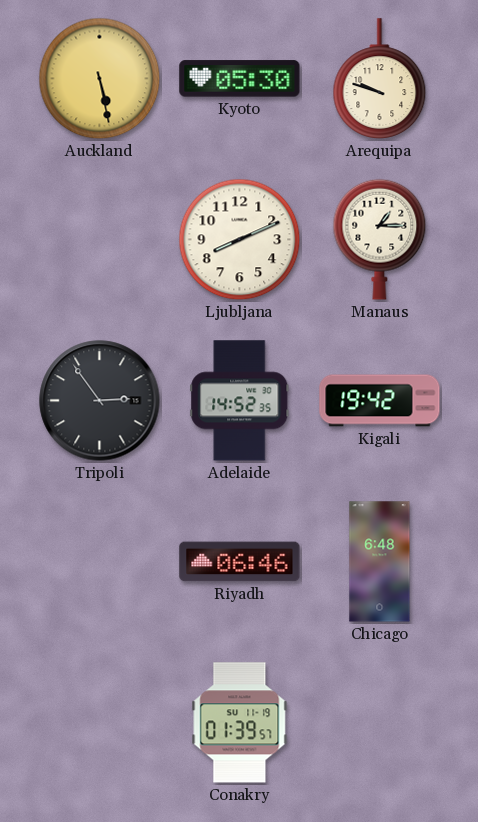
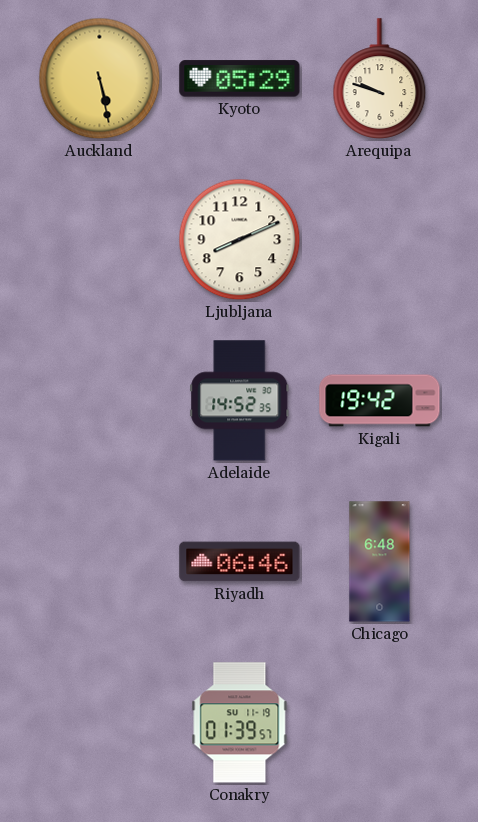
Kyoto: 05:30 -> 05:29 (240, 79)
Manaus: 1:15 -> none (380, 239)
Tripoli: 2:54 -> none (100, 401)
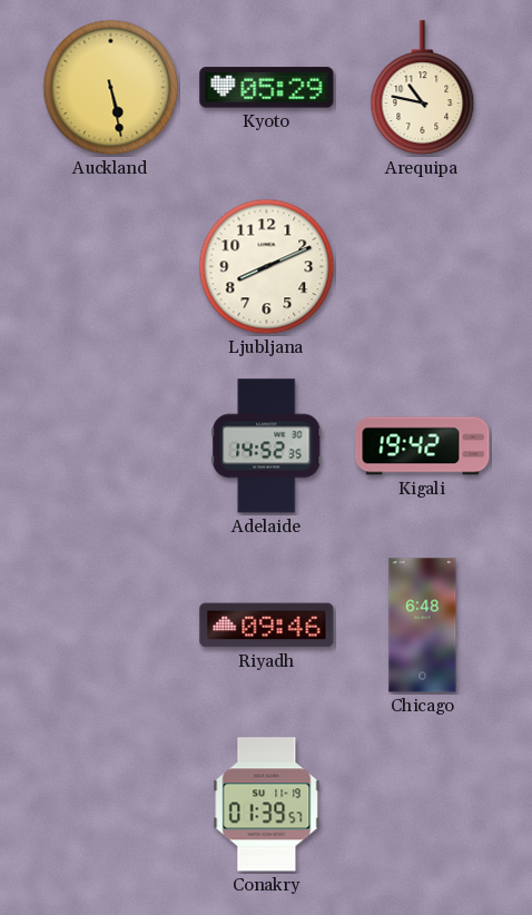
Arequipa: 9:48 -> 10:47 (423, 88)
Riyadh: 06:46 -> 09:46 (267, 626)
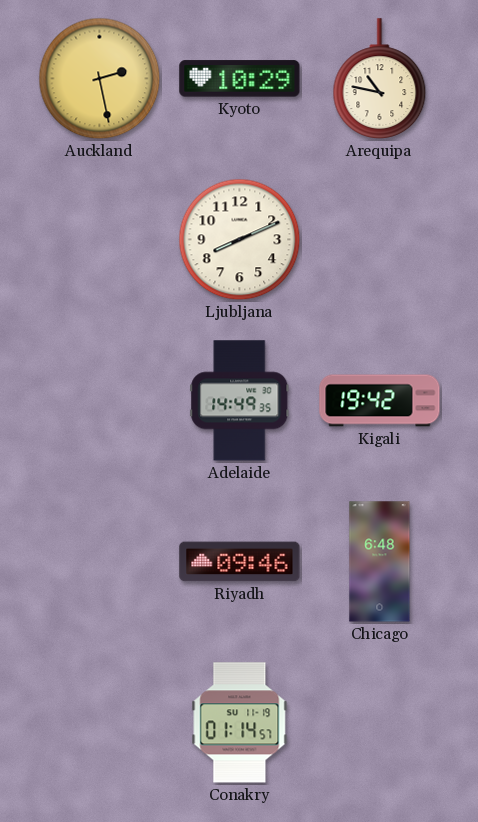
Auckland: 5:28 -> 2:28 (100, 79)
Kyoto: 05:29 -> 10:29 (240, 79)
Adelaide: 14:52 -> 14:49 (240, 401)
Conakry: 01:39 -> 01:14 (240, 723)
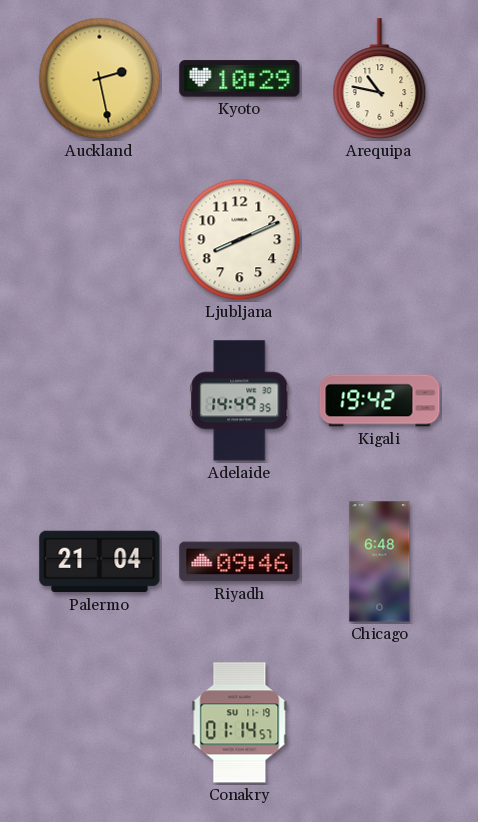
Palermo: none -> 21:04 (100, 562)
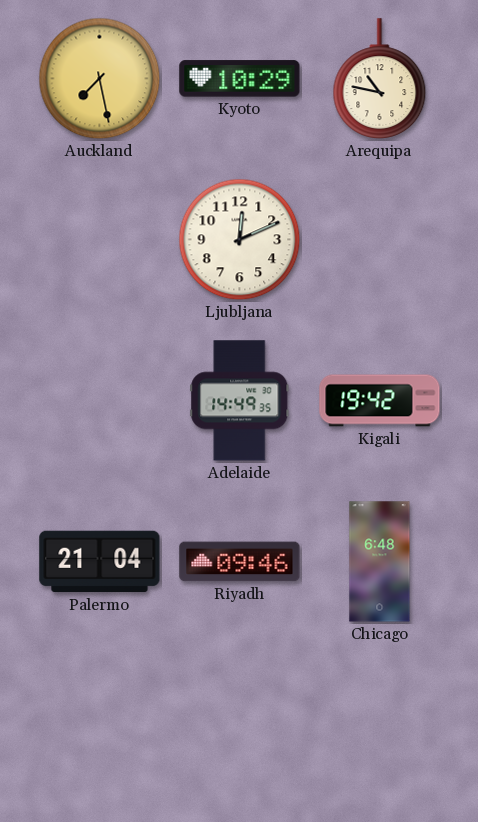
Auckland: 2:28 -> 7:28 (100, 79)
Ljubljana: 8:11 -> 12:11 (240, 240)
Conakry: 01:14 -> none (240, 723)
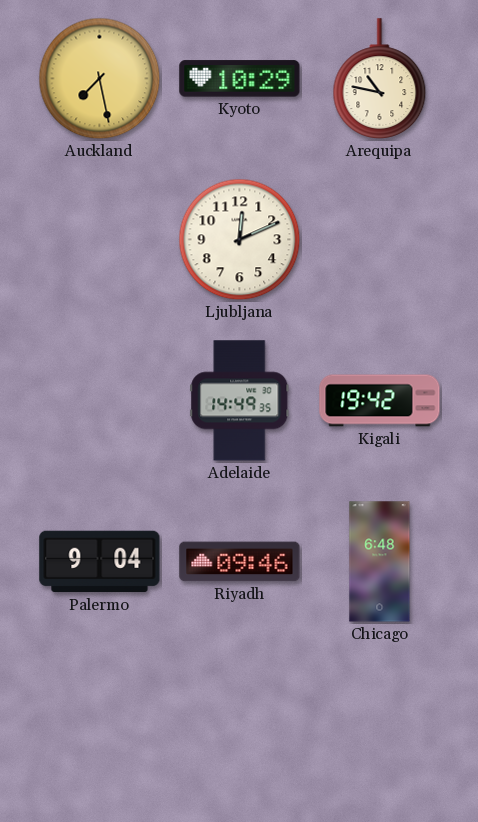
Palermo: 21:04 -> 9:04 (100, 562)
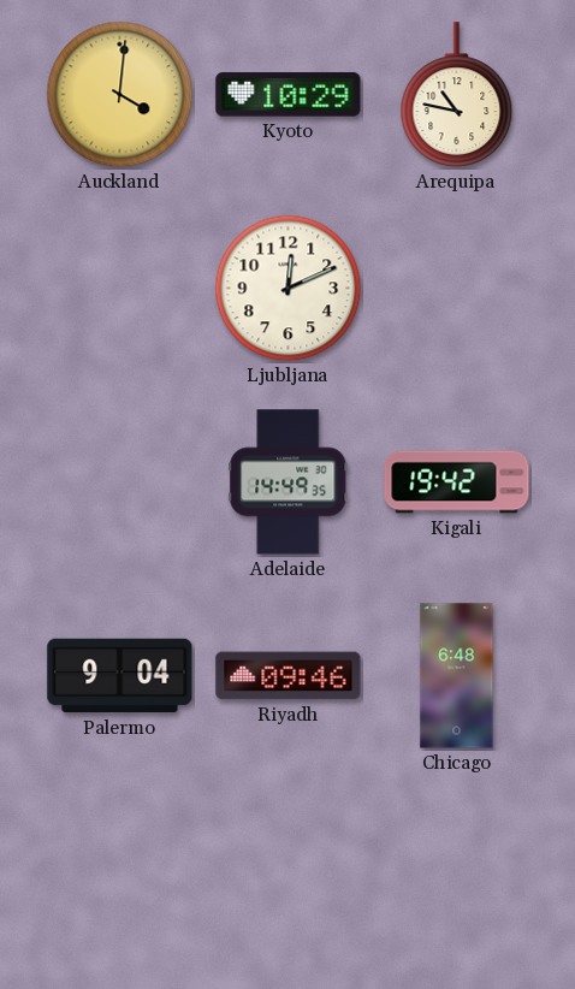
Auckland: 7:28 -> 4:01 (120, 95)
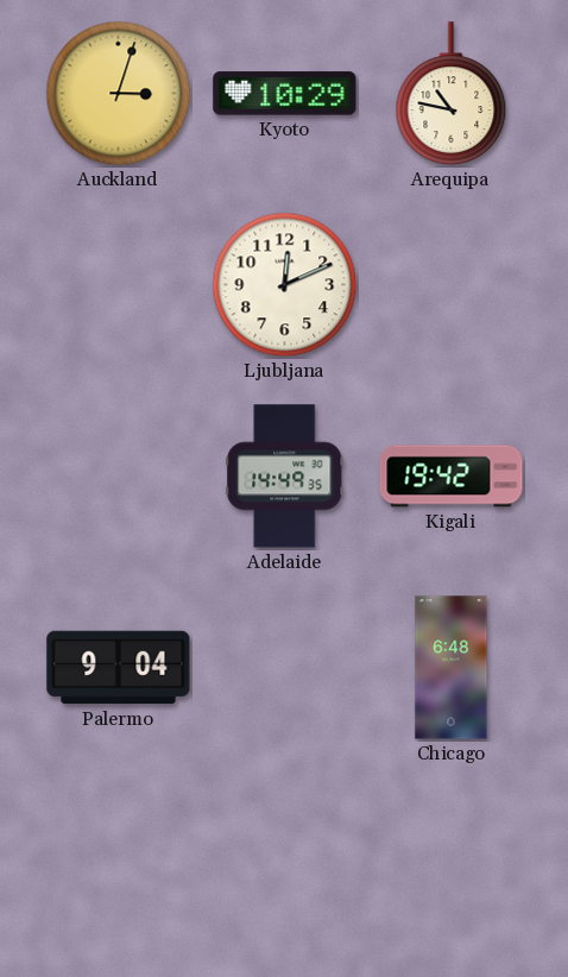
Auckland: 4:01 -> 3:03 (119, 94)
Riyadh: 09:46 -> none (289, 676)
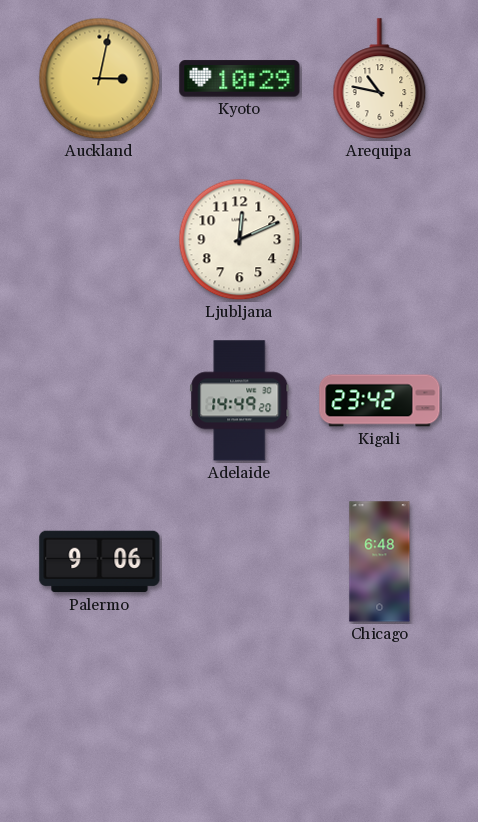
Auckland: 3:03 -> 3:02 (100, 79)
Adelaide: 14:49:35 -> 14:49:20 (240, 401)
Kigali: 19:42 -> 23:42 (380, 401)
Palermo: 9:04 -> 9:06 (100, 562)
